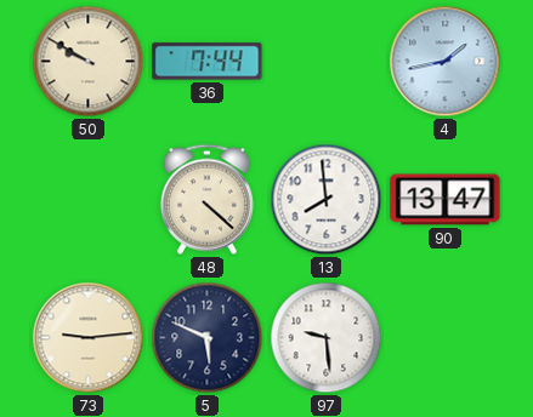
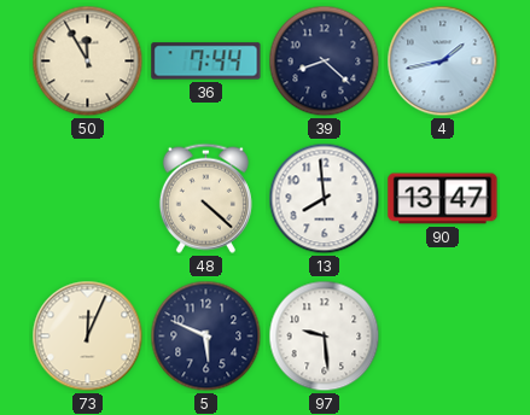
50: 9:50 -> 11:55 (88, 62)
39: none -> 8:22 (325, 62)
73: 9:14 -> 12:04 (88, 337)
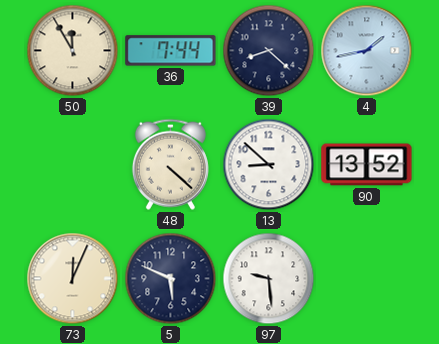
13: 7:59 -> 8:52 (269, 165)
90: 13:47 -> 13:52 (367, 165)
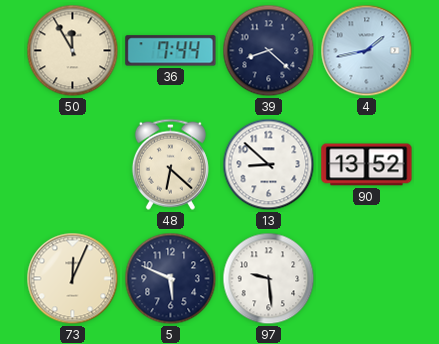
48: 4:22 -> 6:22 (170, 164)
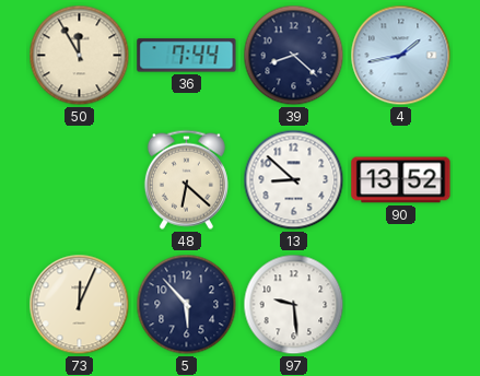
5: 5:49 -> 5:53 (187, 305)
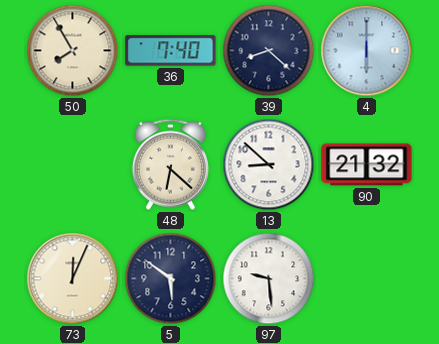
50: 11:55 -> 7:55 (73, 51)
36: 7:44 -> 7:40 (171, 51)
4: 1:43 -> 6:00 (367, 51)
90: 13:52 -> 21:32 (367, 165)
5: 5:53 -> 5:51 (171, 279)
